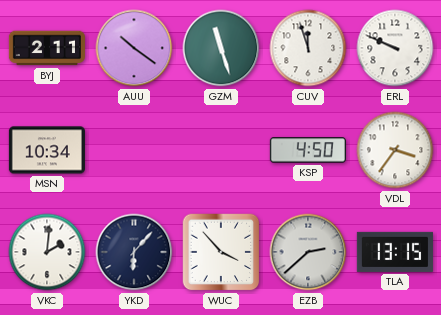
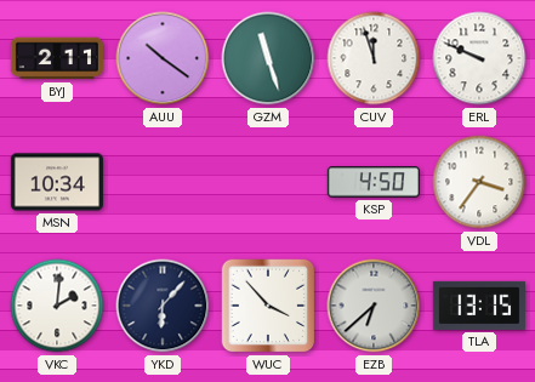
EZB: 2:38 -> 6:38 (374, 306)
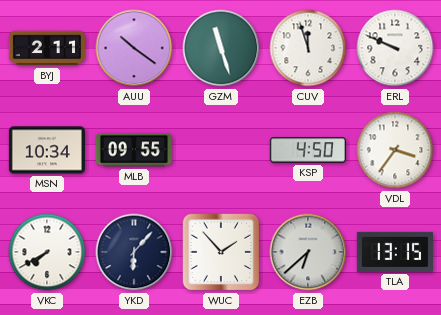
MLB: none -> 09:55 (134, 150)
VKC: 2:01 -> 7:40 (47, 252)
WUC: 3:53 -> 1:53 (221, 252)
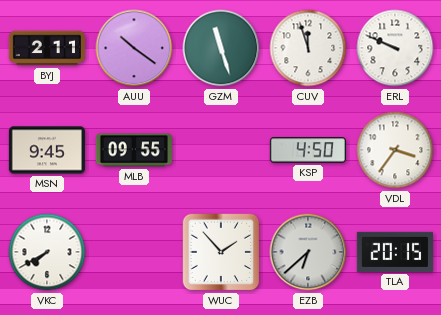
MSN: 10:34 -> 9:45 (47, 150)
YKD: 6:07 -> none (134, 252)
TLA: 13:15 -> 20:15 (395, 252)
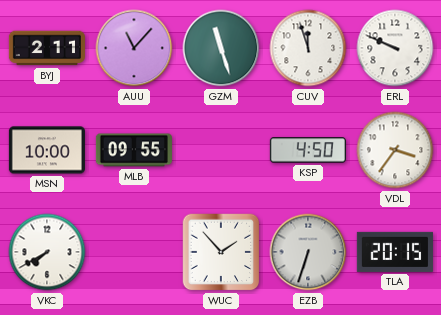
AUU: 10:21 -> 11:07 (134, 48)
MSN: 9:45 -> 10:00 (47, 150)
EZB: 6:38 -> 6:33 (308, 252)
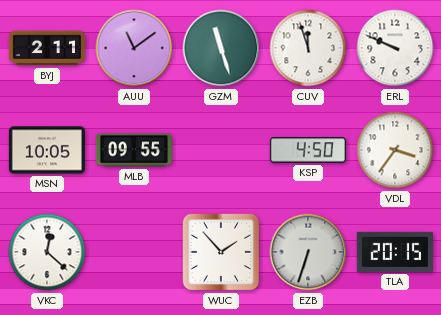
AUU: 11:07 -> 11:09 (134, 48)
MSN: 10:00 -> 10:05 (47, 150)
VKC: 7:40 -> 12:22 (47, 252)
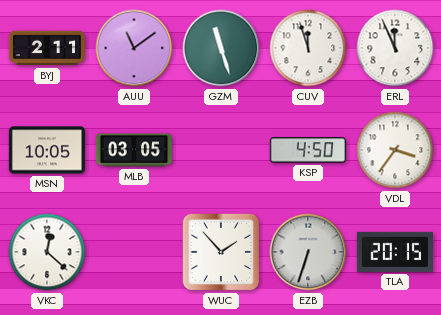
ERL: 9:49 -> 11:56 (395, 48)
MLB: 09:55 -> 03:05 (134, 150)
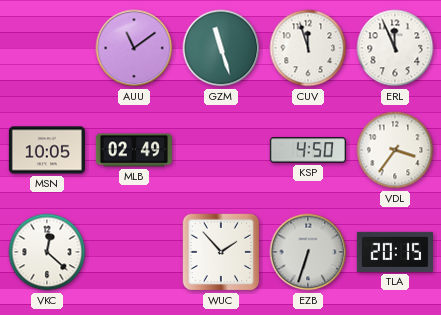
BYJ: 2:11 -> none (47, 48)
MLB: 03:05 -> 02:49 (134, 150)
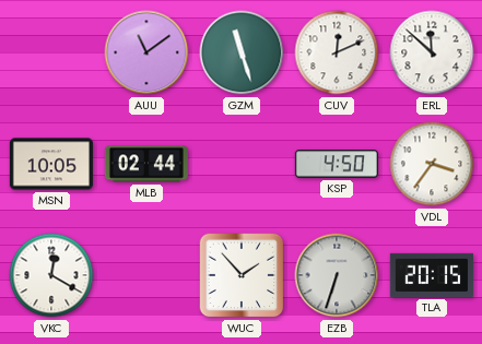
CUV: 11:57 -> 12:11 (337, 52)
ERL: 11:56 -> 11:52 (432, 52)
MLB: 02:49 -> 02:44 (146, 164)
VKC: 12:22 -> 12:20 (51, 275)
